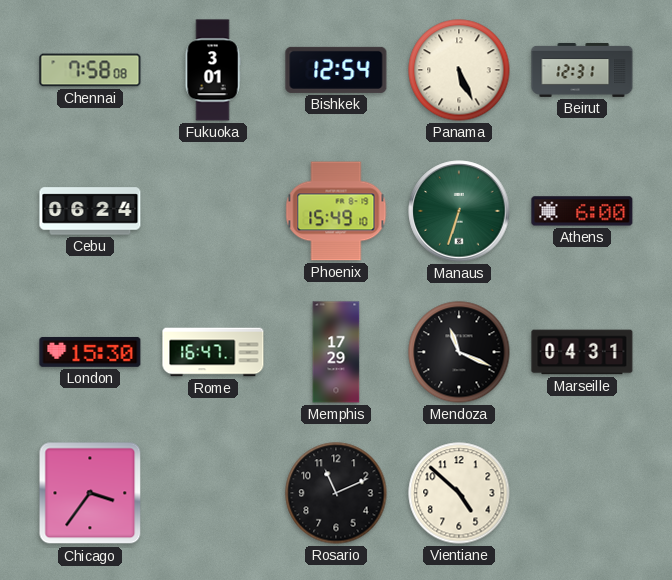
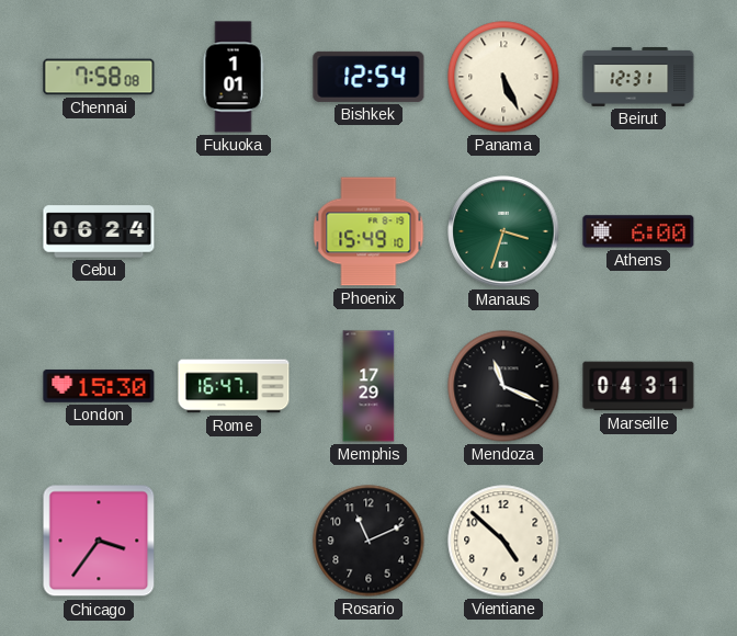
Fukuoka: 3:01 -> 1:01 (234, 77)
Manaus: 6:33 -> 3:33 (503, 231)
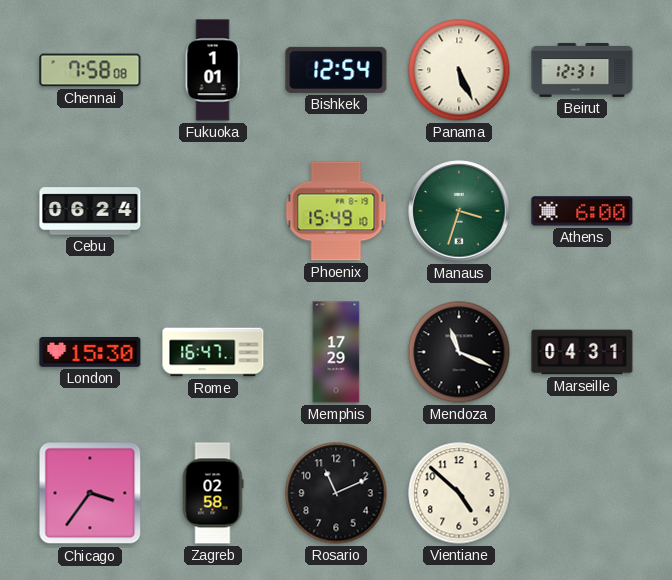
Zagreb: none -> 02:58 (213, 493)
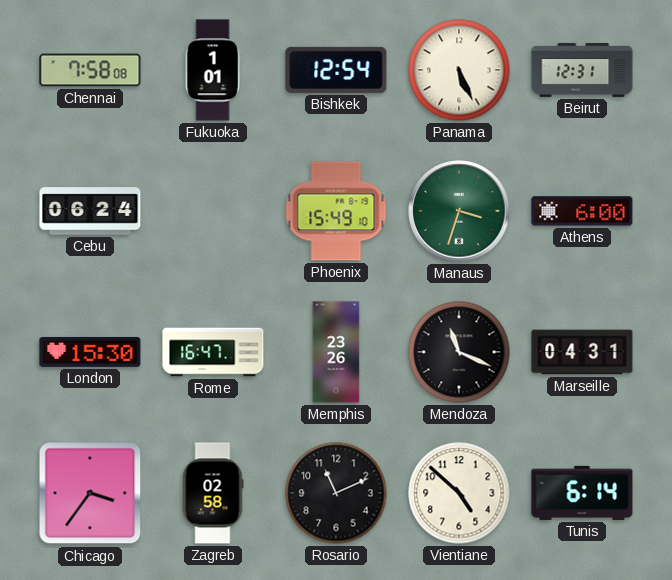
Memphis: 17:29 -> 23:26 (336, 352)
Tunis: none -> 6:14 (582, 493)
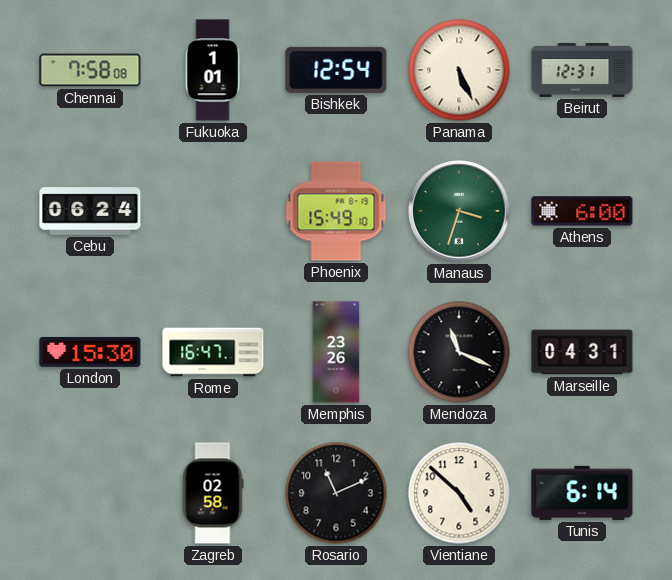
Chicago: 3:36 -> none (90, 493)
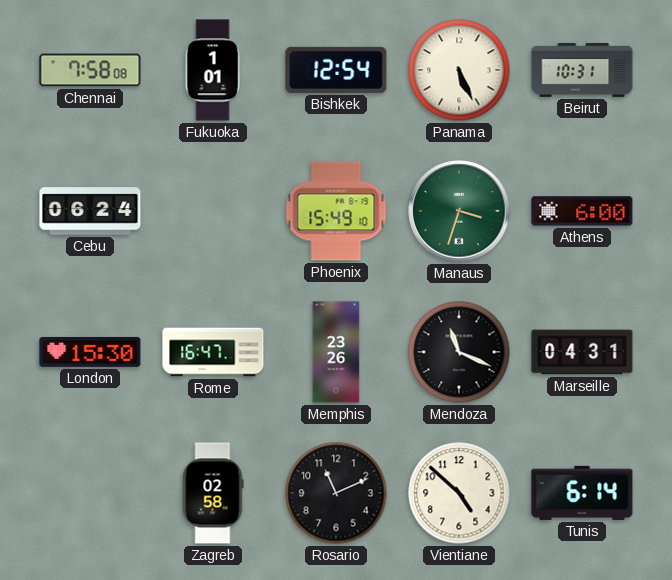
Beirut: 12:31 -> 10:31 (582, 70)
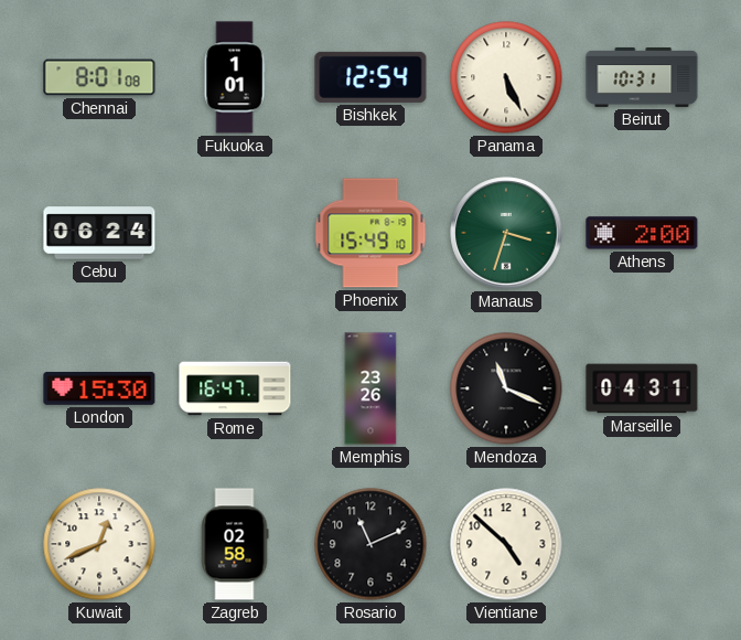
Chennai: 7:58 -> 8:01 (99, 77)
Athens: 6:00 -> 2:00 (642, 233)
Kuwait: none -> 12:41 (99, 544)
Tunis: 6:14 -> none (582, 493)
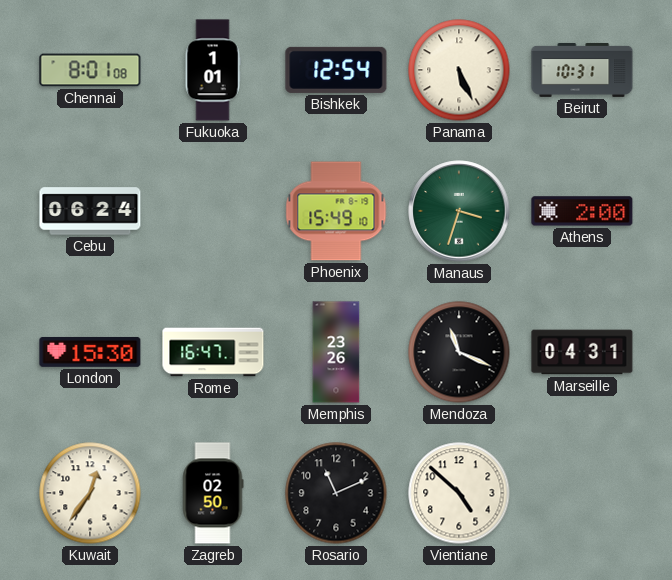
Kuwait: 12:41 -> 12:36 (90, 493)
Zagreb: 02:58 -> 02:50 (213, 493)
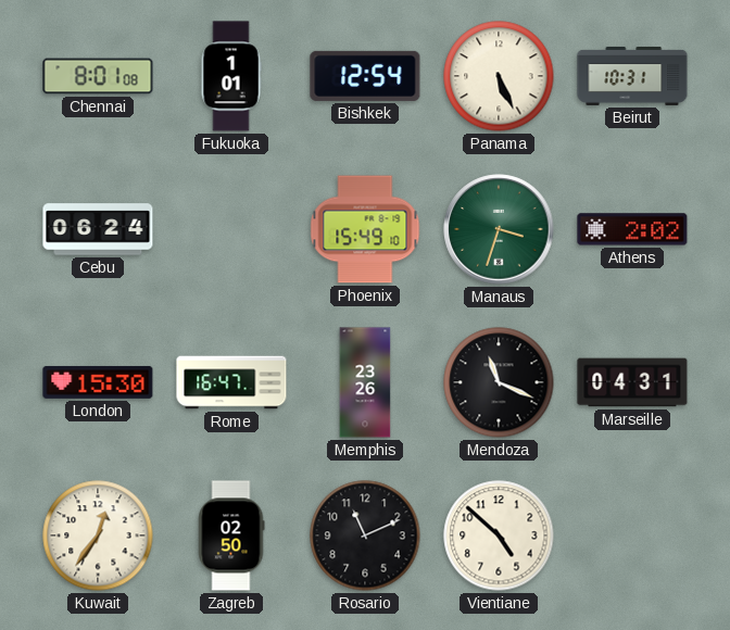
Athens: 2:00 -> 2:02 (632, 229)
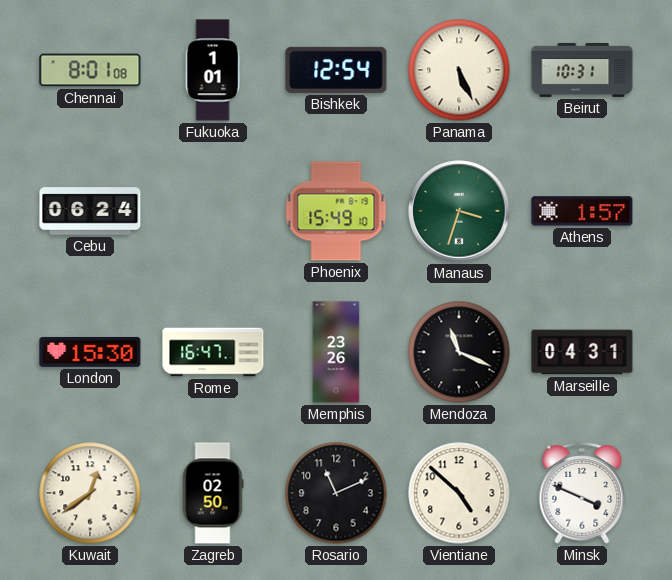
Athens: 2:02 -> 1:57 (582, 211)
Kuwait: 12:36 -> 12:39 (90, 493)
Minsk: none -> 3:49 (582, 494)
